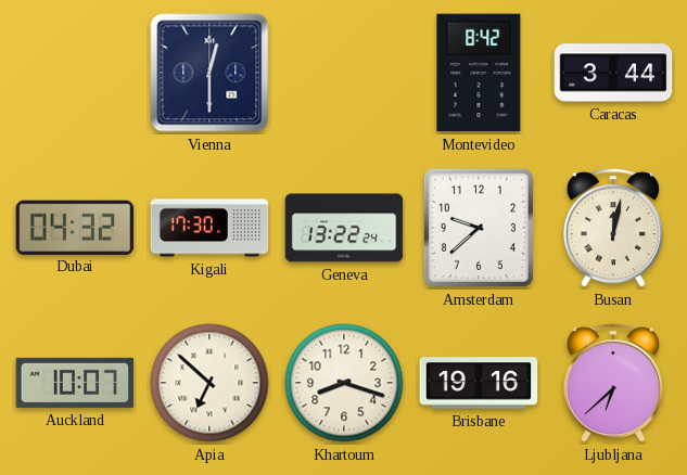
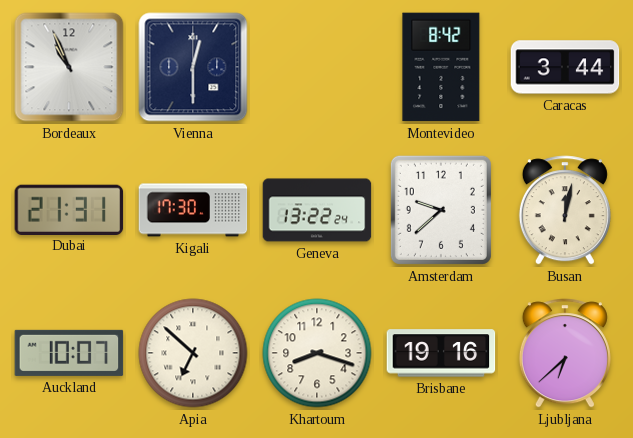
Bordeaux: none -> 10:56 (69, 67)
Dubai: 04:32 -> 21:31 (69, 209)
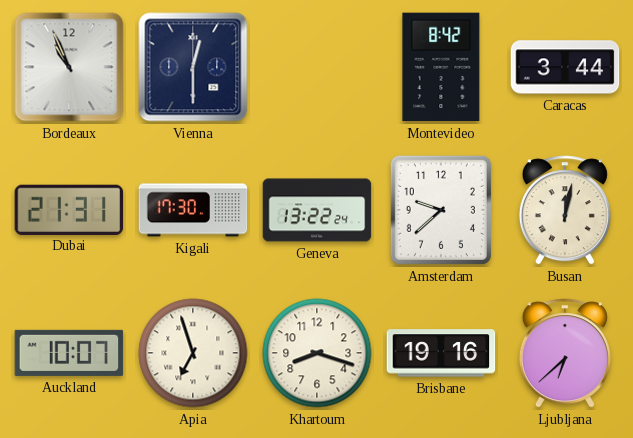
Apia: 6:52 -> 6:57 (193, 353)
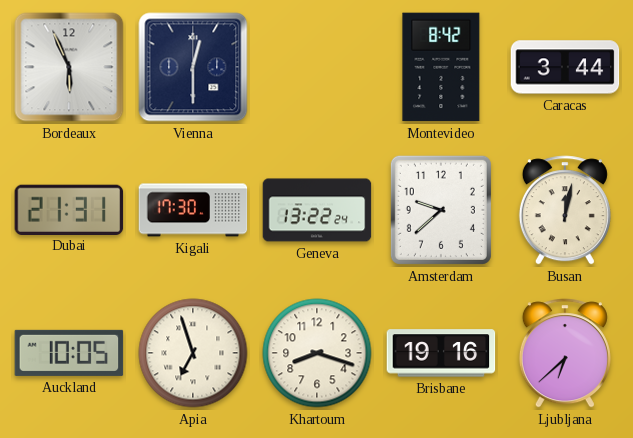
Bordeaux: 10:56 -> 5:56 (69, 67)
Auckland: 10:07 -> 10:05 (69, 353)
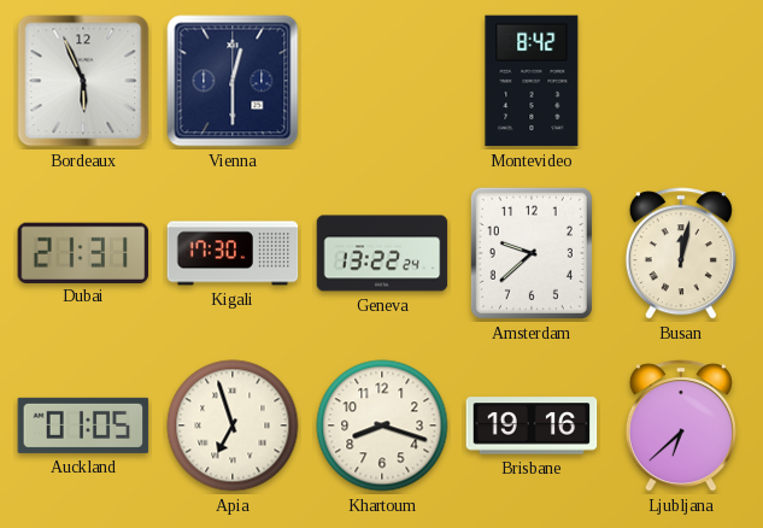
Caracas: 3:44 -> none (565, 67)
Auckland: 10:05 -> 01:05 (83, 426)
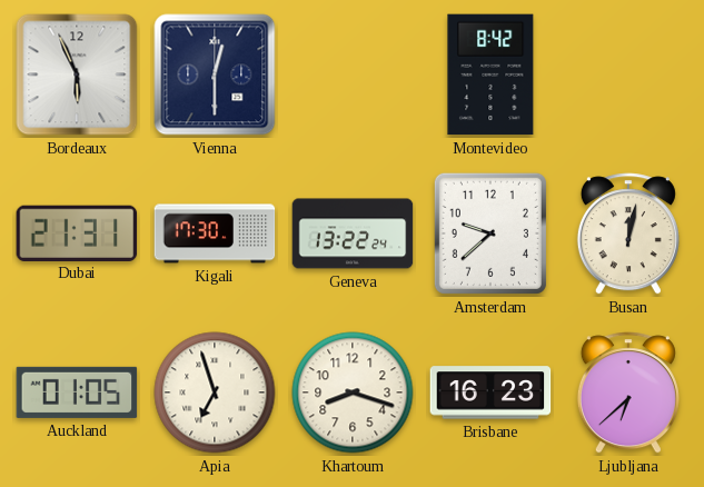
Brisbane: 19:16 -> 16:23 (490, 392)
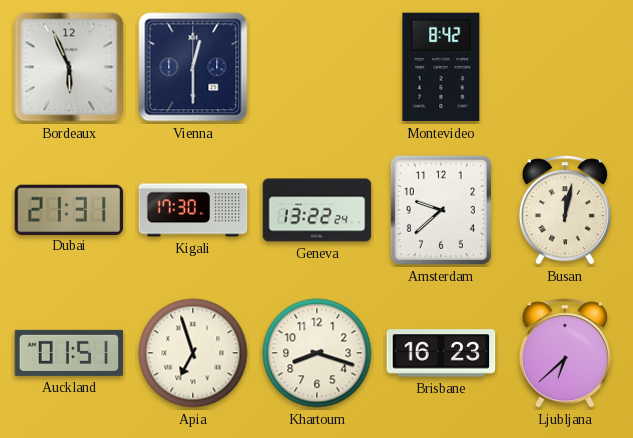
Auckland: 01:05 -> 01:51 (69, 353)
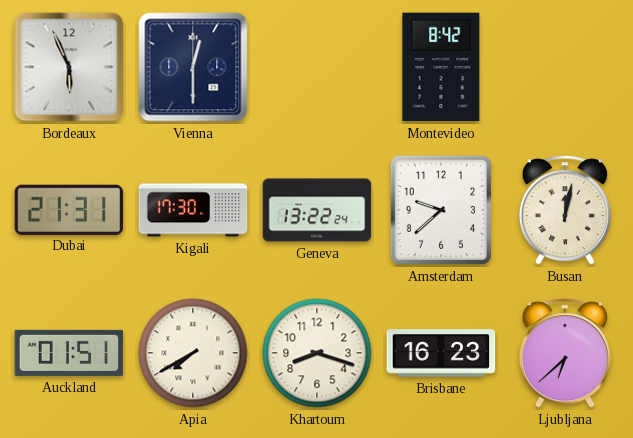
Apia: 6:57 -> 7:40 (193, 353)
